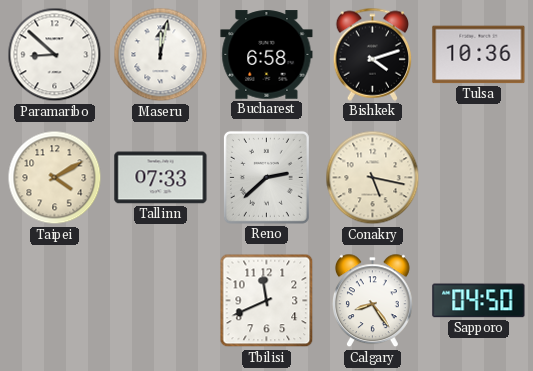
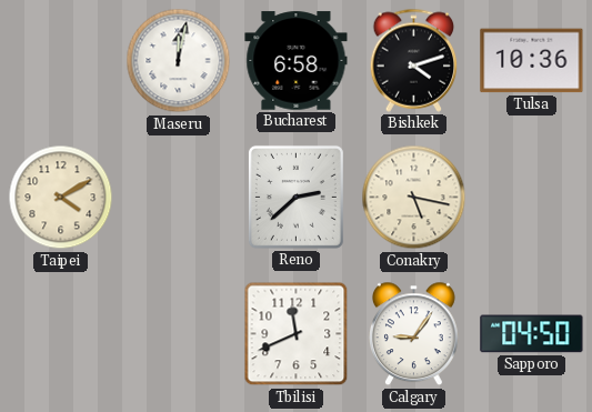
Paramaribo: 8:52 -> none (55, 55)
Tallinn: 07:33 -> none (161, 178)
Calgary: 8:24 -> 9:06 (413, 334)
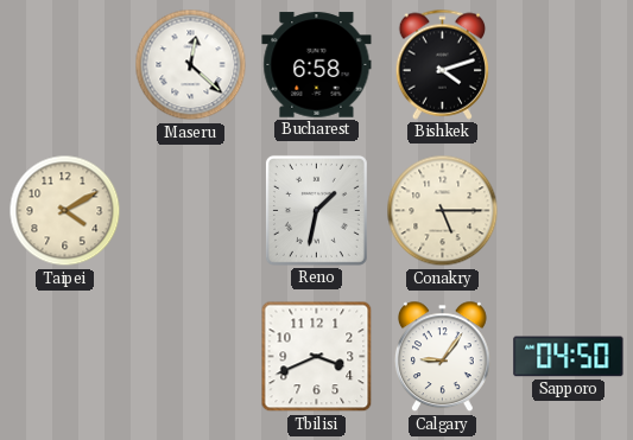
Maseru: 12:02 -> 12:22 (191, 65)
Tulsa: 10:36 -> none (532, 61)
Reno: 2:38 -> 1:32 (316, 210)
Conakry: 5:17 -> 5:15 (443, 211)
Tbilisi: 11:41 -> 3:41 (317, 357)
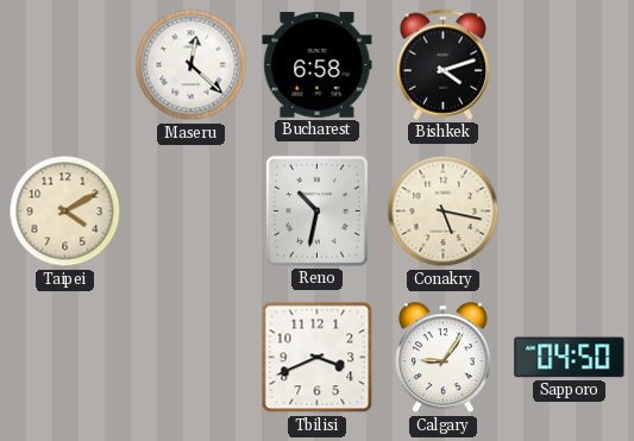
Reno: 1:32 -> 10:32 (316, 210)
Conakry: 5:15 -> 5:17 (444, 212)
